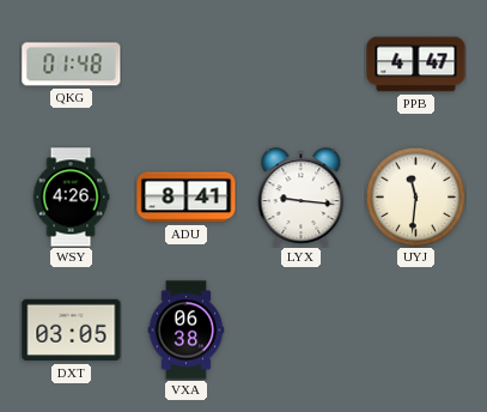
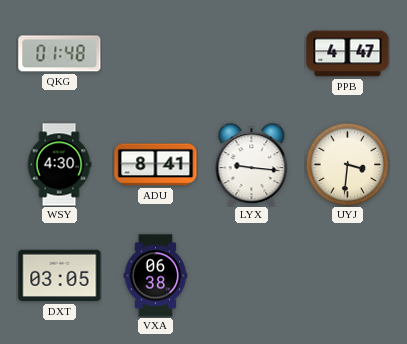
WSY: 4:26 -> 4:30 (59, 165)
UYJ: 11:31 -> 3:31 (347, 164)
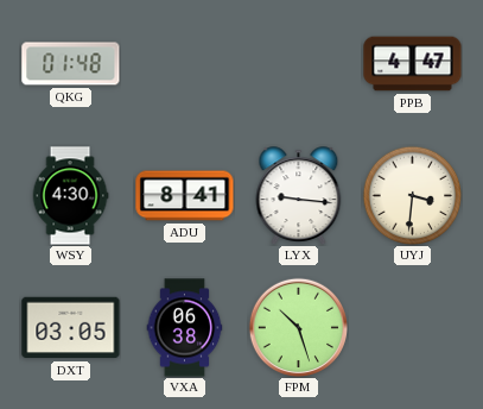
FPM: none -> 10:27 (298, 327)
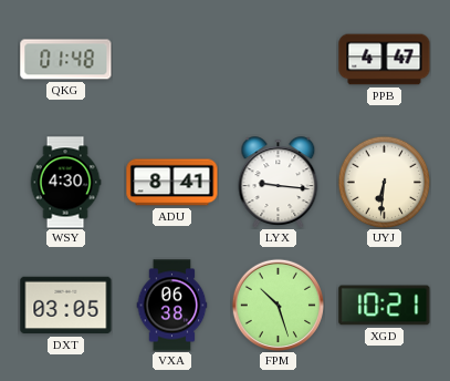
UYJ: 3:31 -> 6:31 (384, 182)
XGD: none -> 10:21 (385, 306)
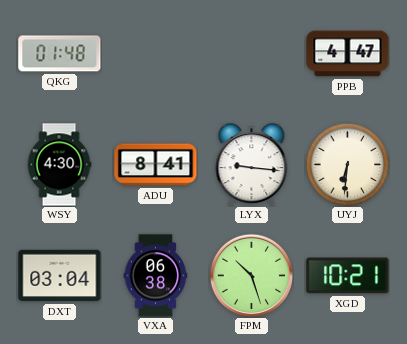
DXT: 03:05 -> 03:04 (60, 276)
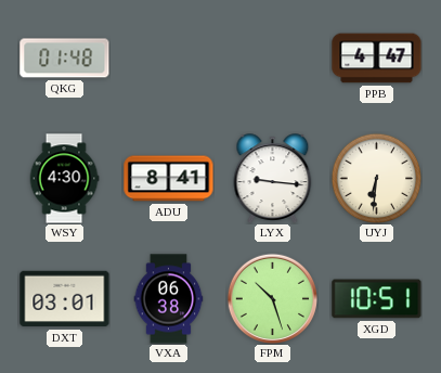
DXT: 03:04 -> 03:01 (65, 299)
XGD: 10:21 -> 10:51 (377, 299)
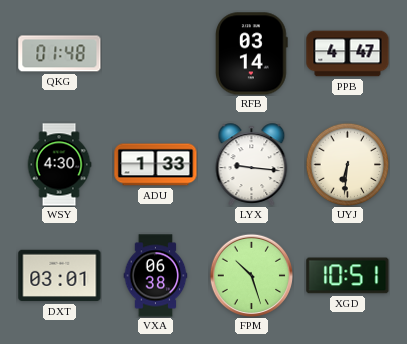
RFB: none -> 03:14 (252, 54)
ADU: 8:41 -> 1:33 (156, 165)
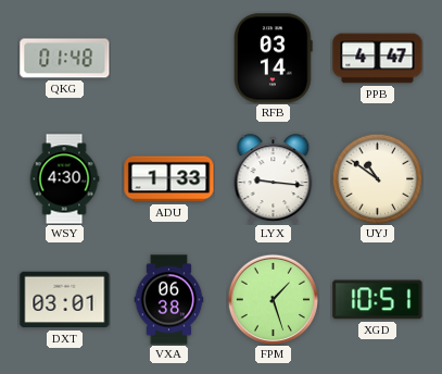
UYJ: 6:31 -> 10:51 (377, 178)
FPM: 10:27 -> 1:27 (273, 299)
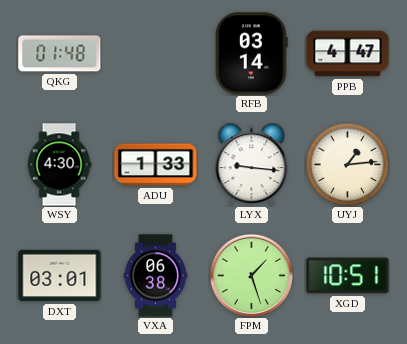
UYJ: 10:51 -> 1:14 (347, 164)
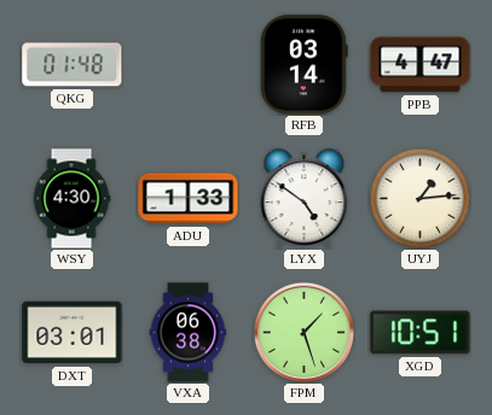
LYX: 9:16 -> 4:51 (305, 198)
